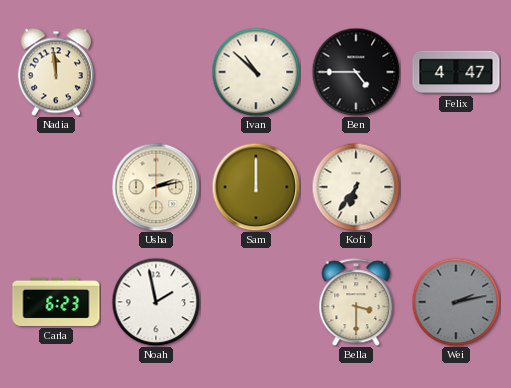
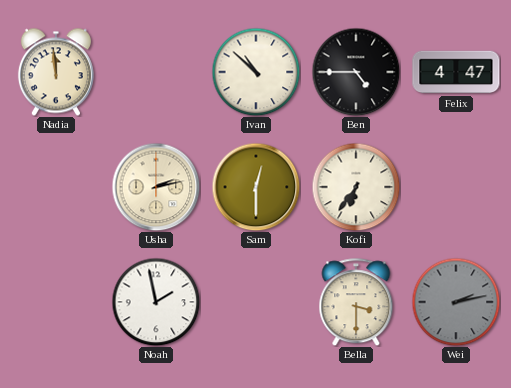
Sam: 12:00 -> 12:30 (256, 187)
Carla: 6:23 -> none (56, 302)
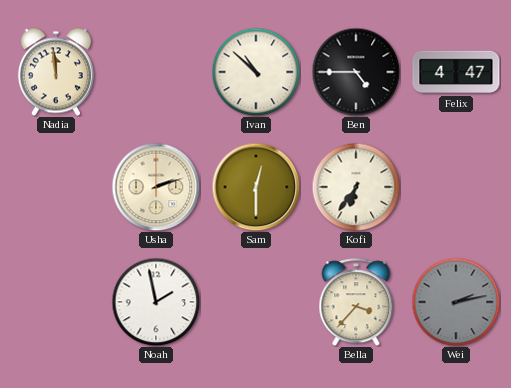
Usha: 2:13 -> 2:12 (156, 187)
Bella: 3:30 -> 3:37 (356, 302)
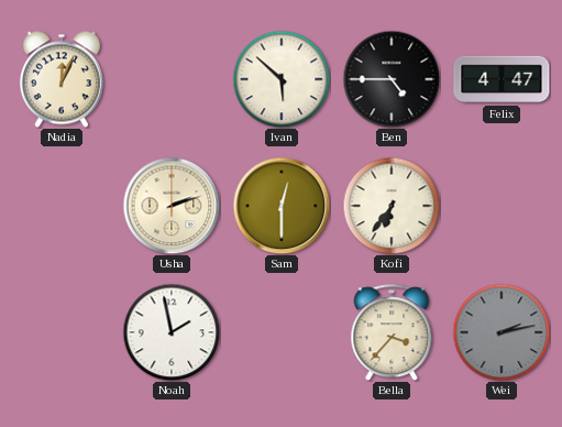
Nadia: 11:59 -> 12:04 (62, 79)
Ivan: 10:52 -> 5:52 (282, 79)
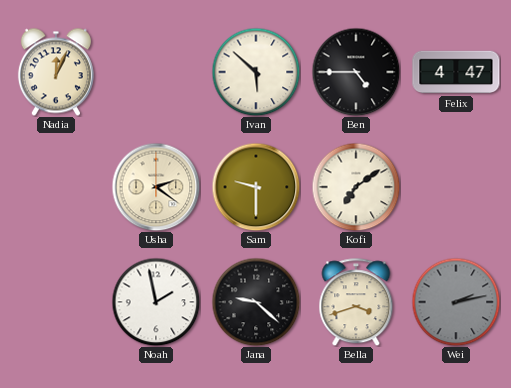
Usha: 2:12 -> 2:21 (156, 187)
Sam: 12:30 -> 9:30 (256, 187)
Kofi: 6:36 -> 7:09 (356, 187)
Jana: none -> 9:22 (256, 302)
Bella: 3:37 -> 3:42 (356, 302)
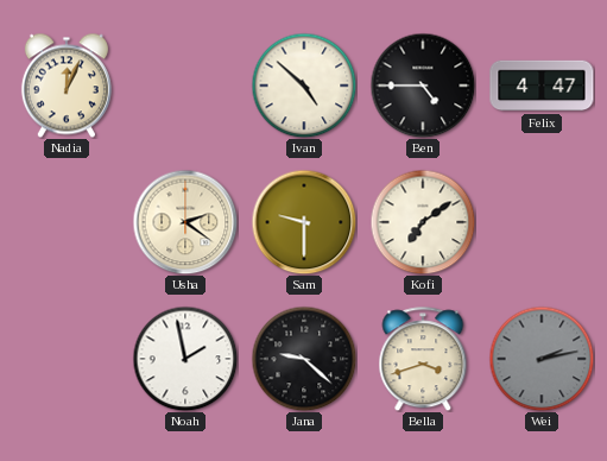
Ivan: 5:52 -> 4:52 (304, 86)
